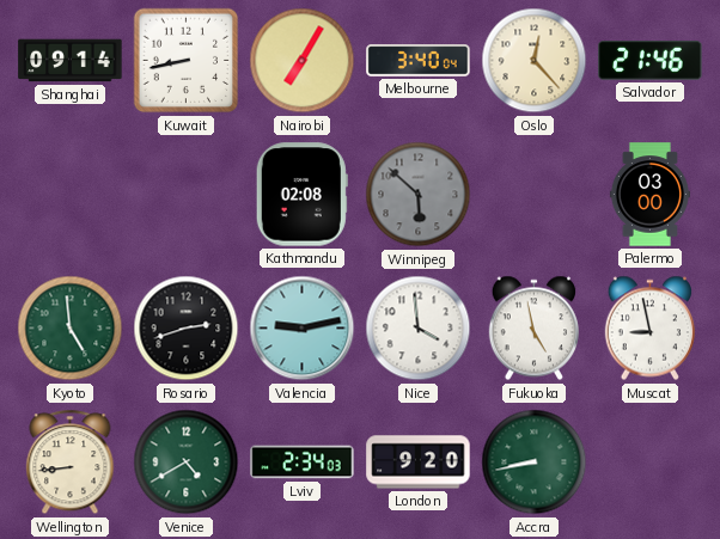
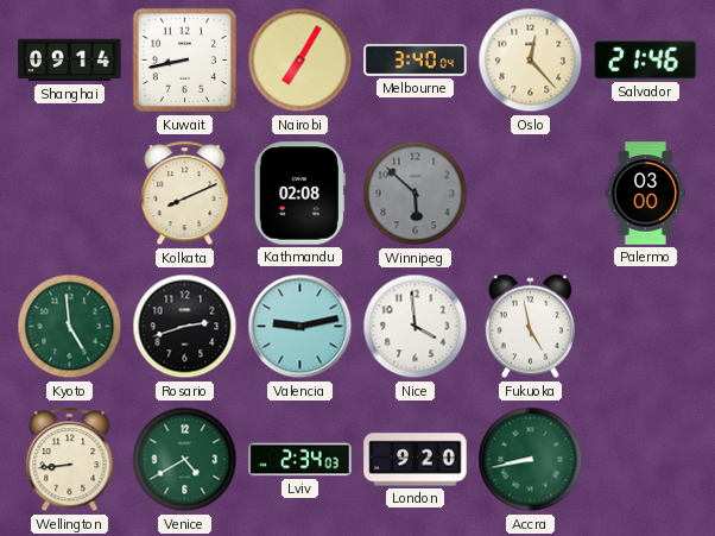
Kolkata: none -> 8:11 (185, 194)
Muscat: 8:58 -> none (649, 329)
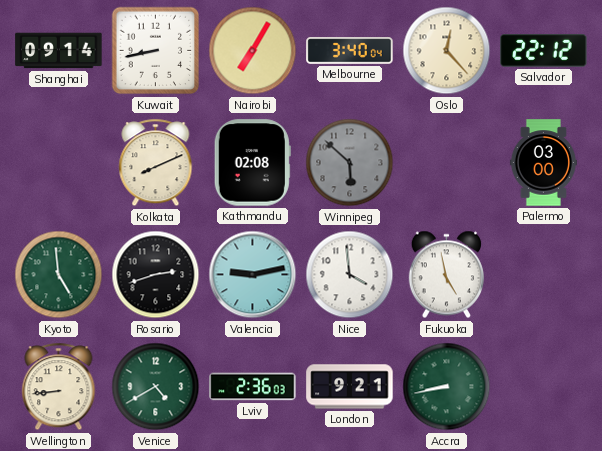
Salvador: 21:46 -> 22:12 (544, 51)
Lviv: 2:34 -> 2:36 (253, 387)
London: 9:20 -> 9:21 (350, 387)
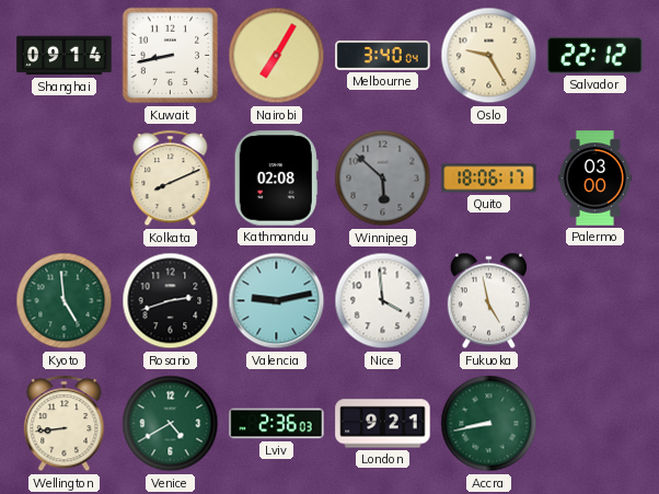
Oslo: 12:23 -> 9:25 (489, 56)
Quito: none -> 18:06 (489, 179)
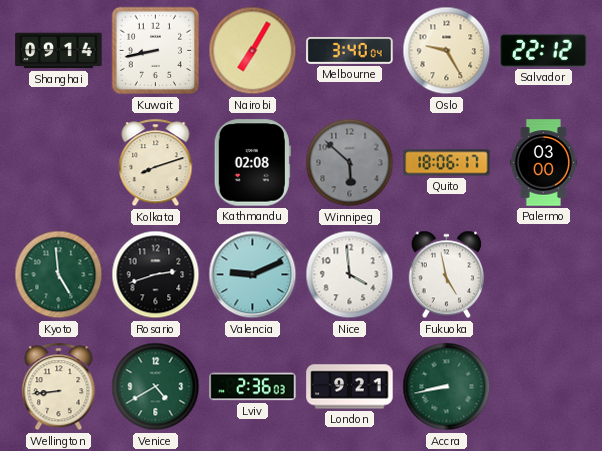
Kolkata: 8:11 -> 8:12 (156, 163)
Valencia: 9:13 -> 9:11 (253, 275)
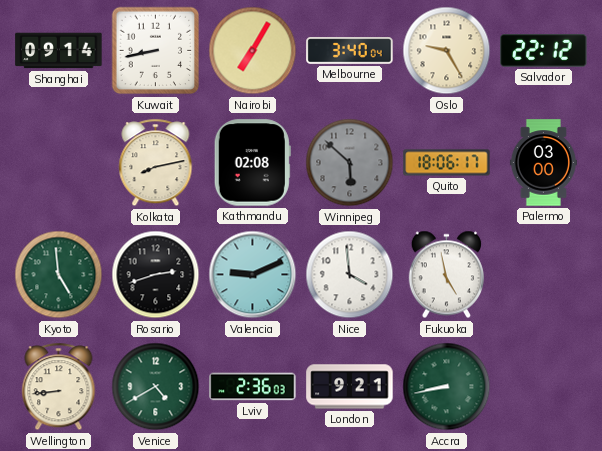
Kolkata: 8:12 -> 8:13 (156, 163)
